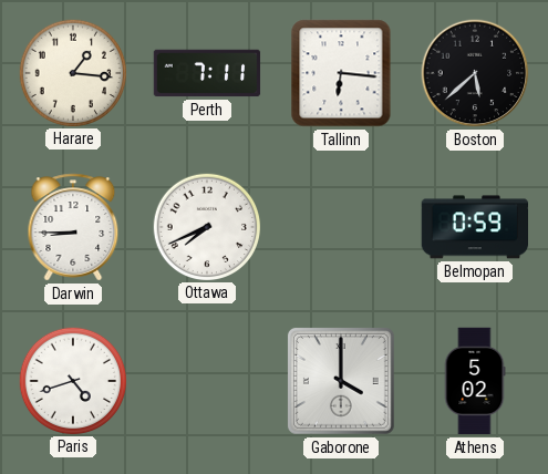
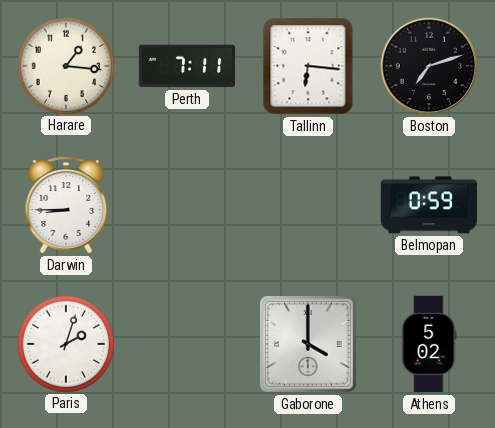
Boston: 5:38 -> 7:12 (429, 66)
Ottawa: 7:41 -> none (206, 226)
Paris: 4:42 -> 2:03 (65, 343)
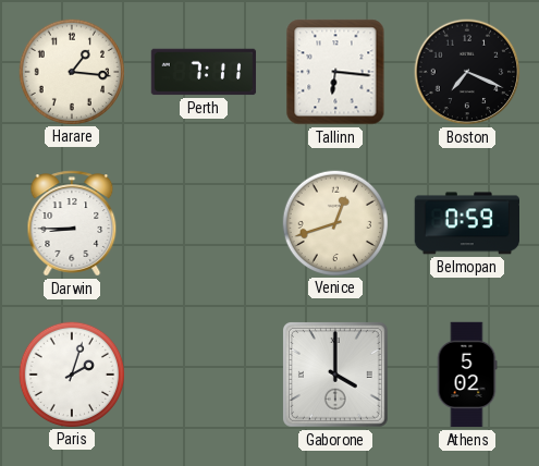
Boston: 7:12 -> 7:19 (467, 72)
Venice: none -> 12:42 (334, 222)
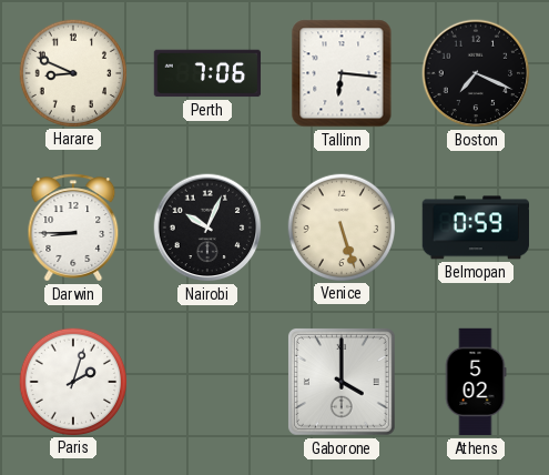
Harare: 1:16 -> 8:49 (72, 72)
Perth: 7:11 -> 7:06 (207, 73)
Nairobi: none -> 10:04 (207, 228)
Venice: 12:42 -> 5:27 (340, 226)
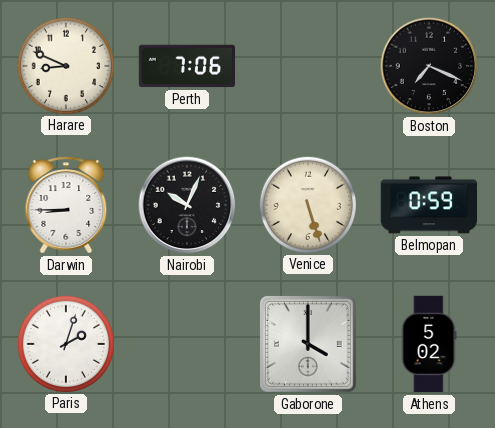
Tallinn: 6:16 -> none (342, 73)
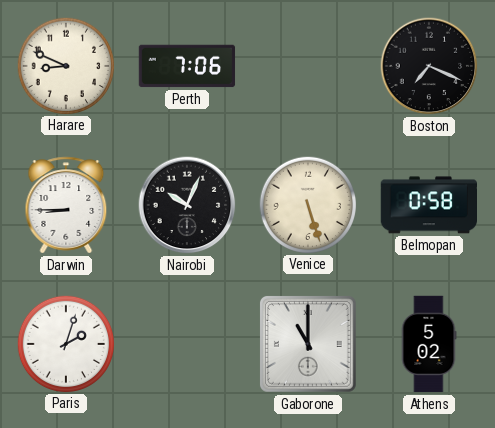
Belmopan: 0:59 -> 0:58 (428, 205)
Gaborone: 4:00 -> 11:00 (308, 344)
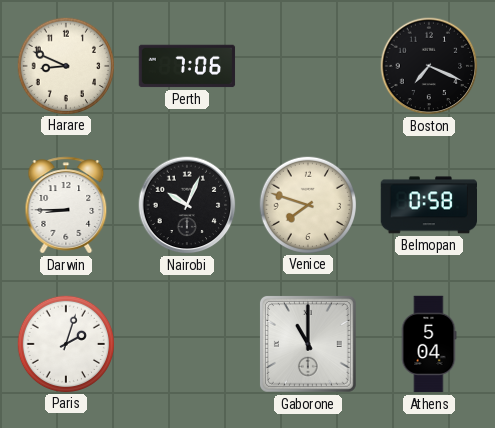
Venice: 5:27 -> 7:48 (307, 204)
Athens: 5:02 -> 5:04 (429, 344)
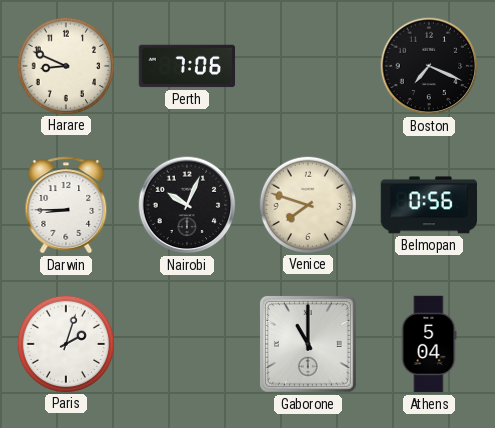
Belmopan: 0:58 -> 0:56 (428, 205)
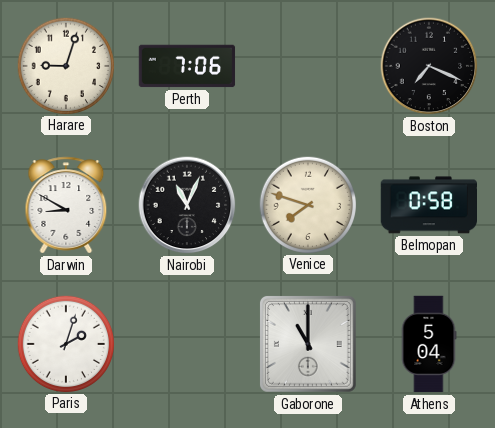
Harare: 8:49 -> 9:03 (65, 65)
Darwin: 8:45 -> 8:50 (66, 205)
Nairobi: 10:04 -> 11:04 (187, 205)
Belmopan: 0:56 -> 0:58 (428, 205)
